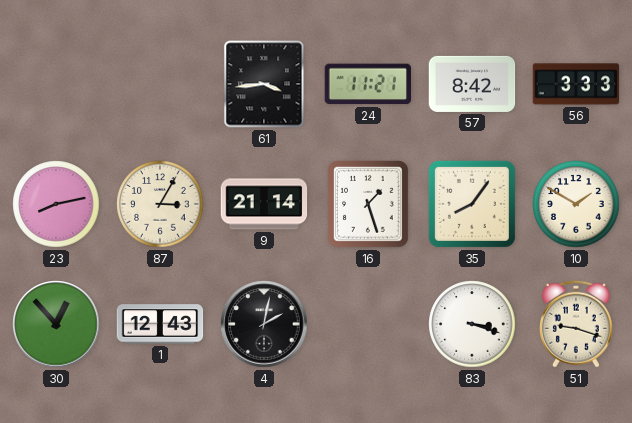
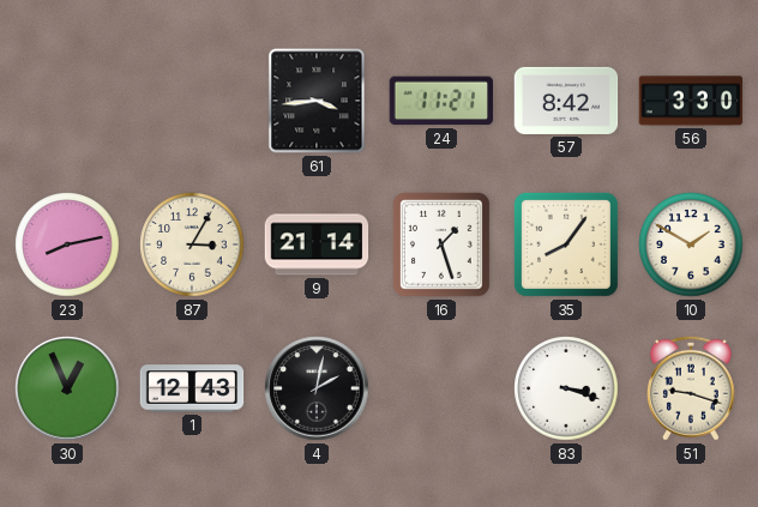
56: 3:33 -> 3:30 (691, 101)
30: 12:53 -> 12:56 (67, 388)
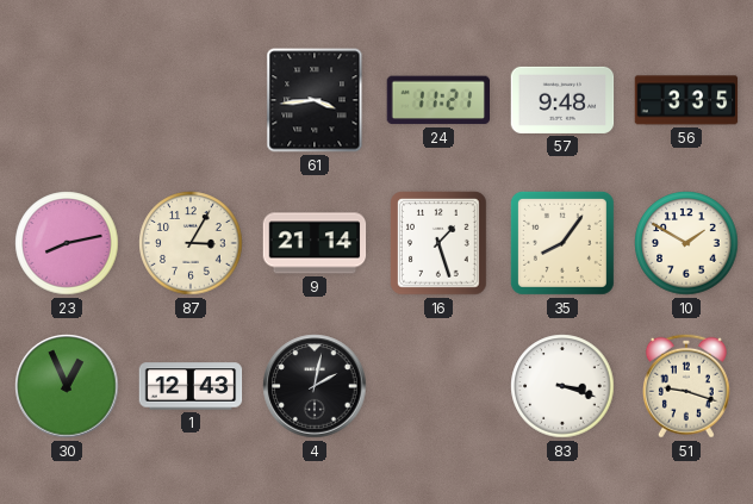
57: 8:42 -> 9:48 (562, 100)
56: 3:30 -> 3:35 (686, 100)
